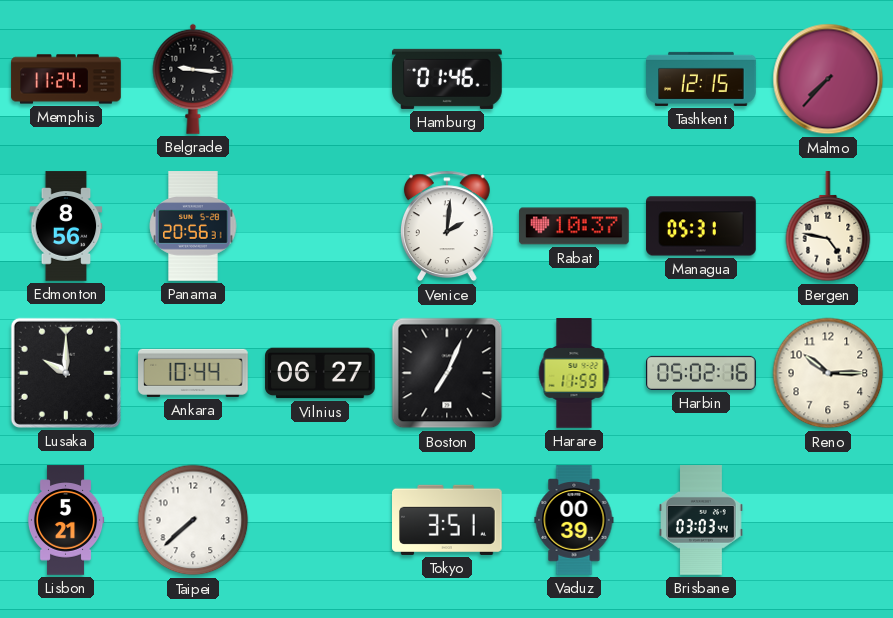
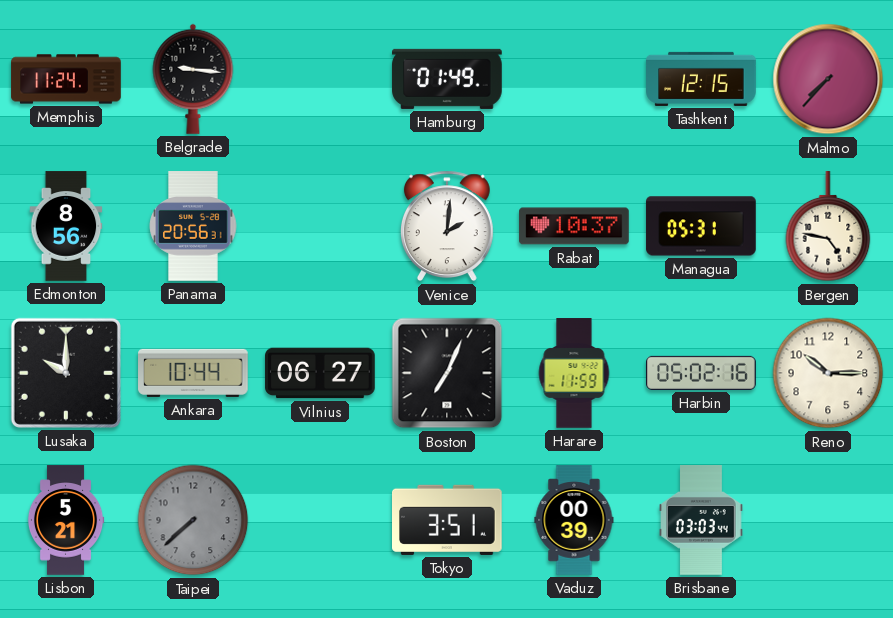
Hamburg: 01:46 -> 01:49 (447, 79)
Taipei dial: white -> grey (193, 520)
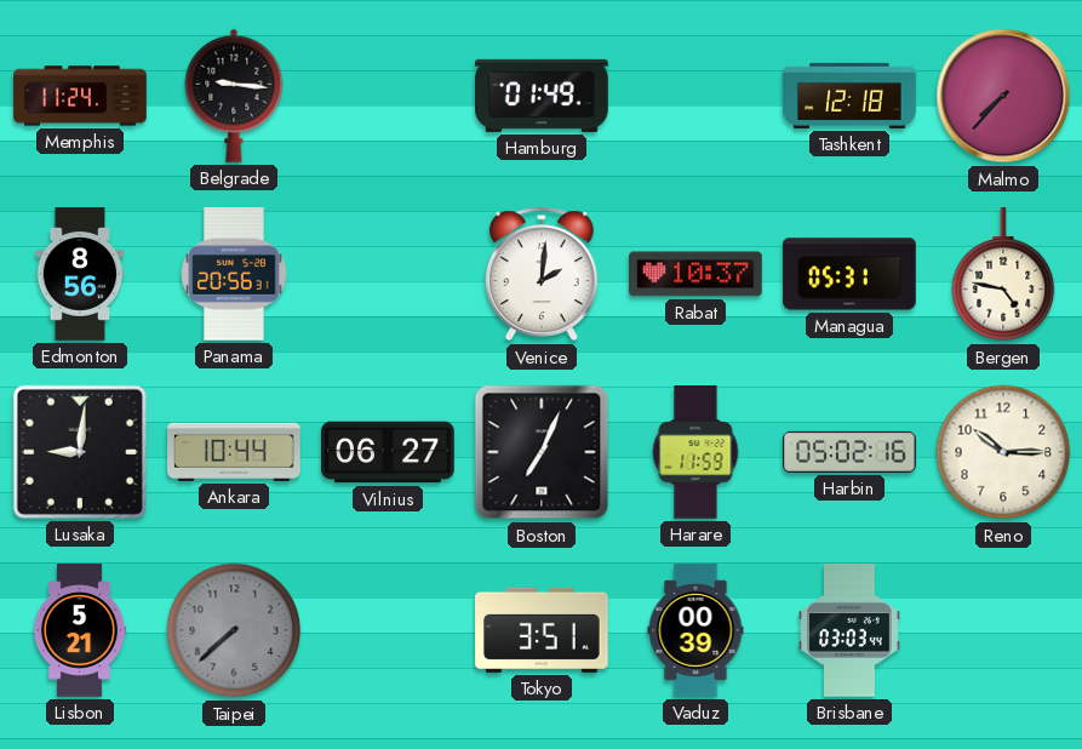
Tashkent: 12:15 -> 12:18 (849, 96)
Lusaka: 10:00 -> 9:01 (80, 452)
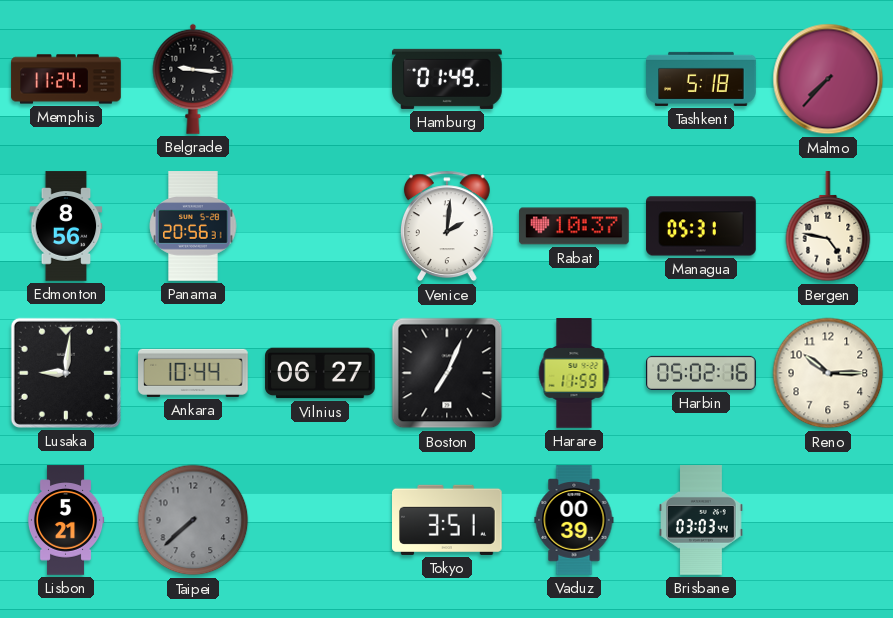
Tashkent: 12:18 -> 5:18 (701, 79)
